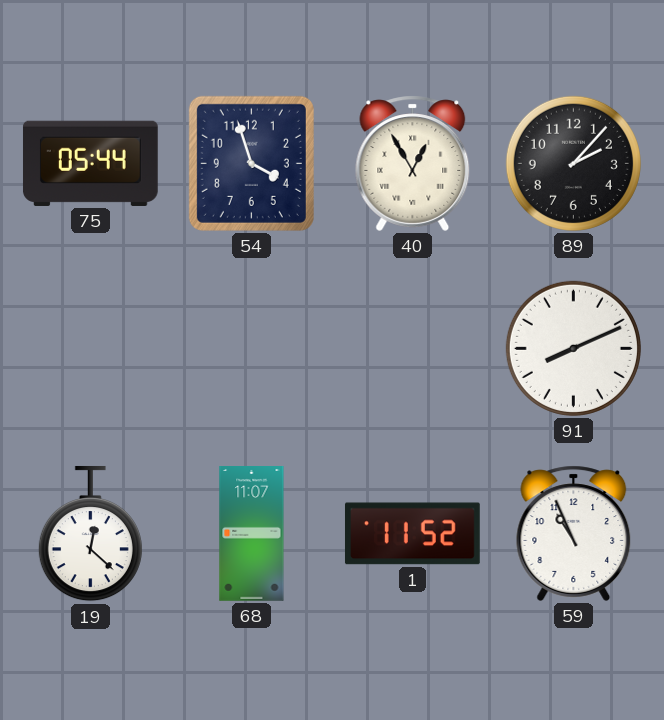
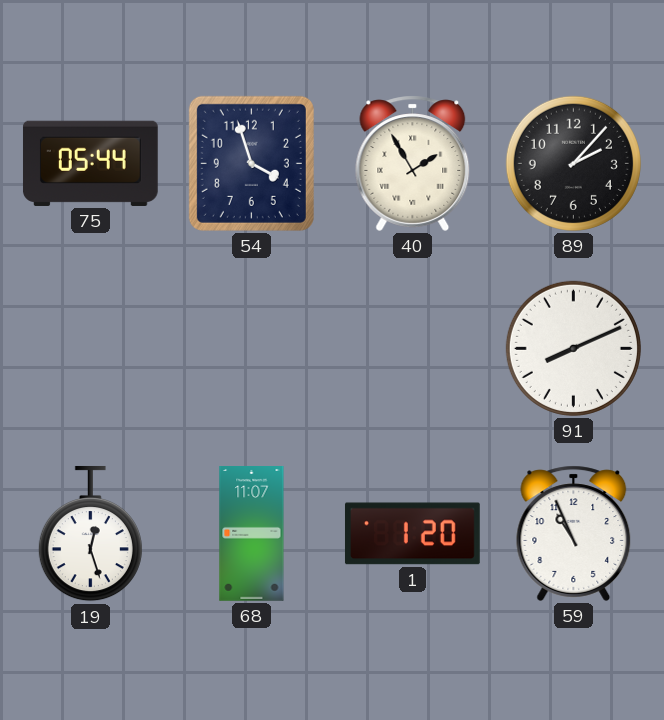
40: 12:55 -> 1:55 (413, 163)
19: 12:22 -> 12:27 (90, 534)
1: 11:52 -> 1:20 (412, 534)
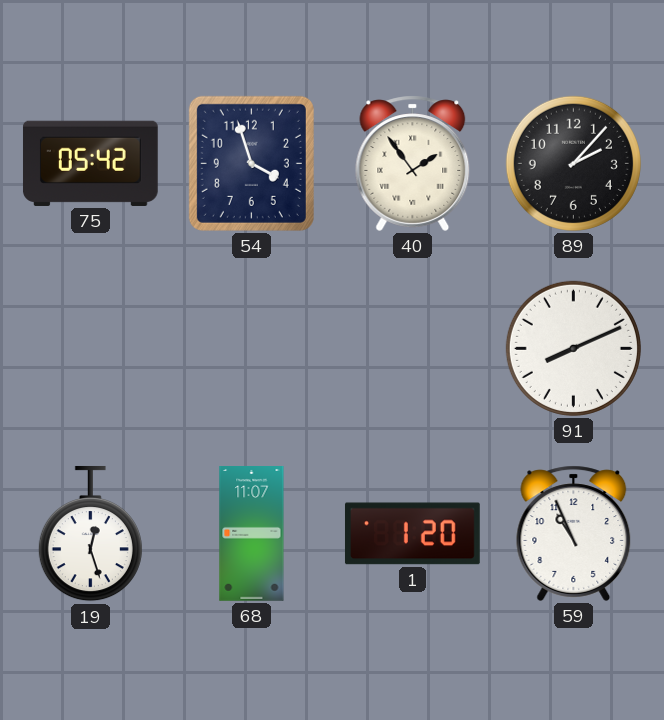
75: 05:44 -> 05:42 (90, 163)
40: 1:55 -> 1:54 (413, 163)
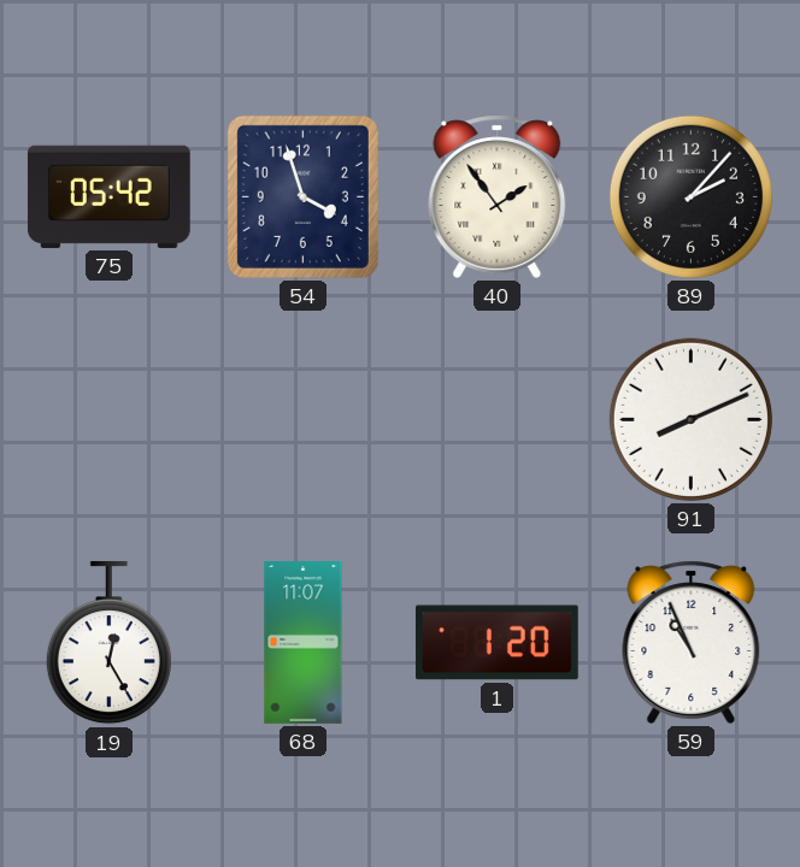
19: 12:27 -> 12:25 (108, 643)
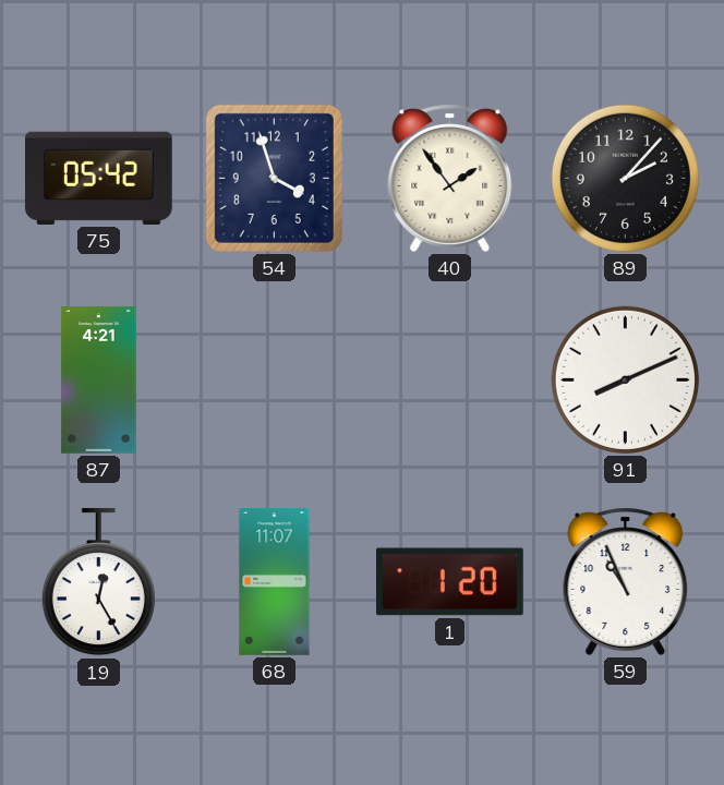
87: none -> 4:21 (99, 381)
